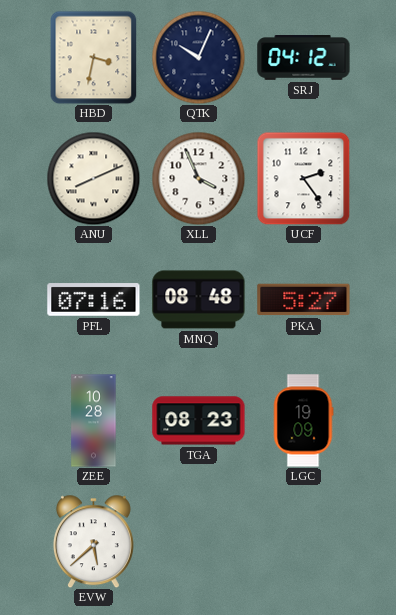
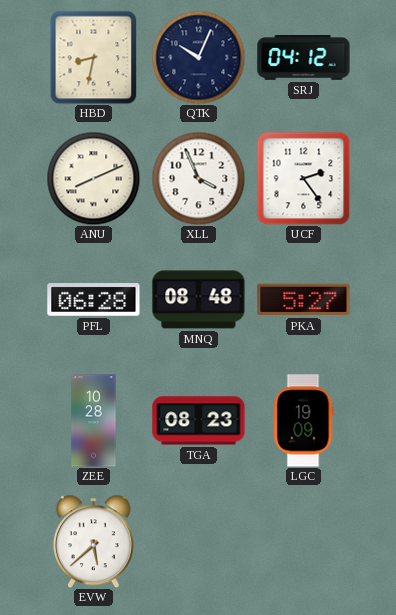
HBD: 3:32 -> 8:32 (94, 57)
PFL: 07:16 -> 06:28 (94, 300)
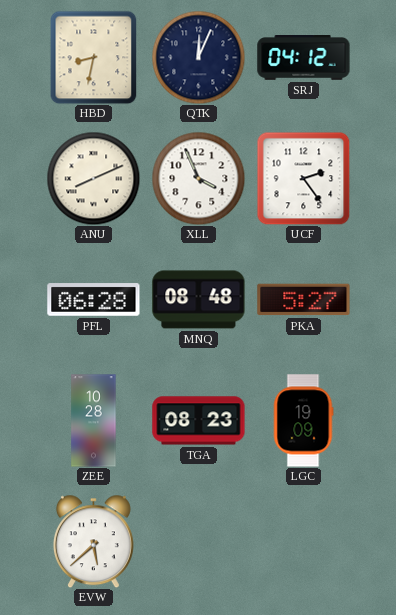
QTK: 10:04 -> 12:04 (198, 57)
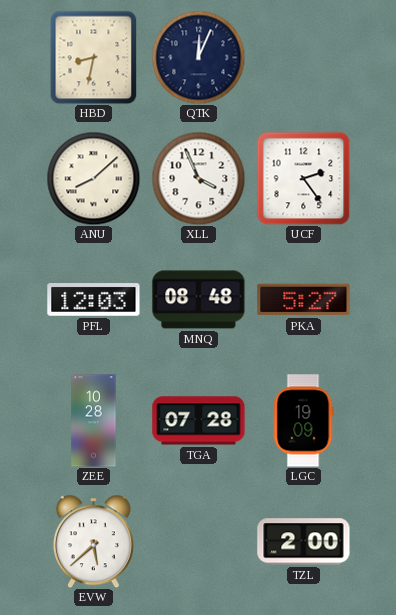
SRJ: 04:12 -> none (304, 58)
ANU: 8:11 -> 8:08 (93, 178)
PFL: 06:28 -> 12:03 (94, 300)
TGA: 08:23 -> 07:28 (199, 421)
TZL: none -> 2:00 (304, 542)
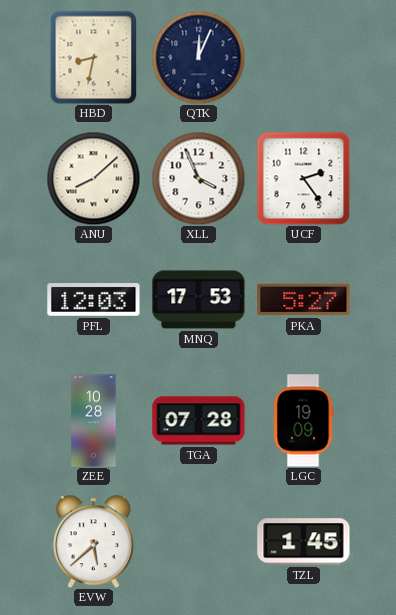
MNQ: 08:48 -> 17:53 (199, 300)
TZL: 2:00 -> 1:45 (304, 542)
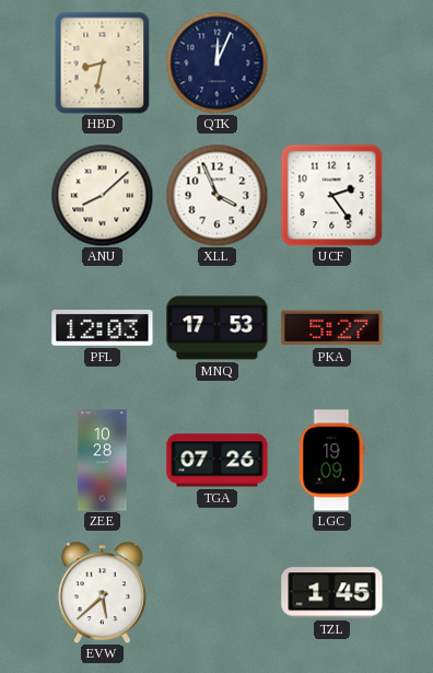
TGA: 07:28 -> 07:26 (218, 461)
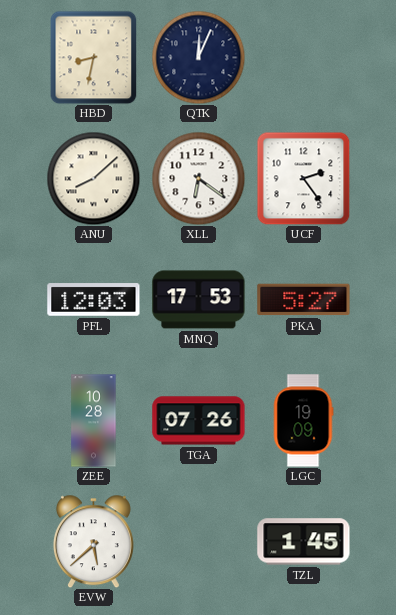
XLL: 3:56 -> 6:21 (198, 178)
